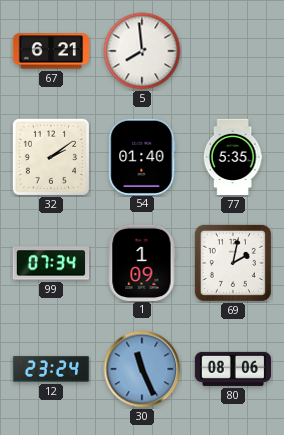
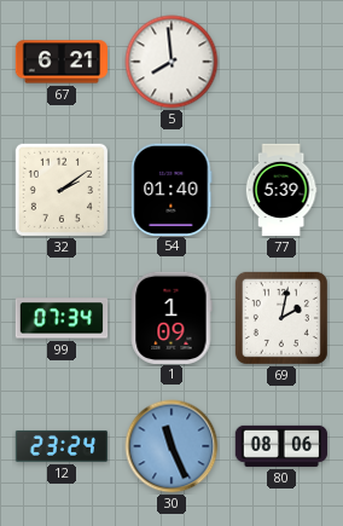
77: 5:35 -> 5:39 (281, 190)
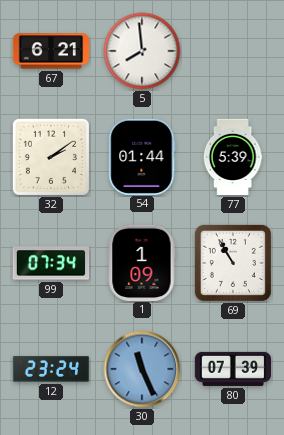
54: 01:40 -> 01:44 (142, 156)
69: 2:02 -> 10:55 (233, 263)
80: 08:06 -> 07:39 (232, 369)
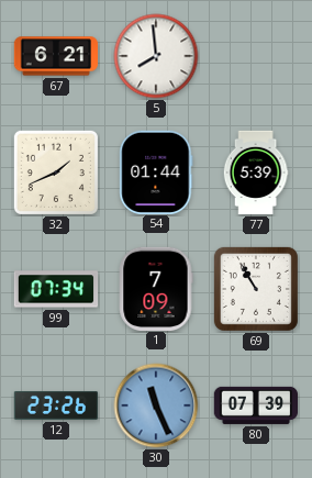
32: 2:09 -> 1:41 (56, 173)
1: 1:09 -> 7:09 (156, 288)
12: 23:24 -> 23:26 (56, 405)
